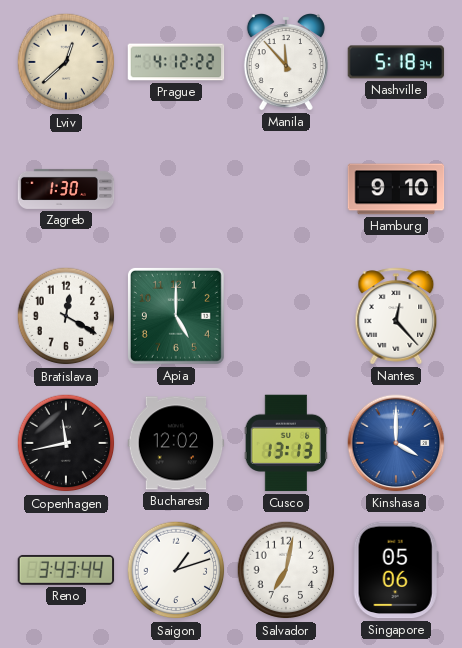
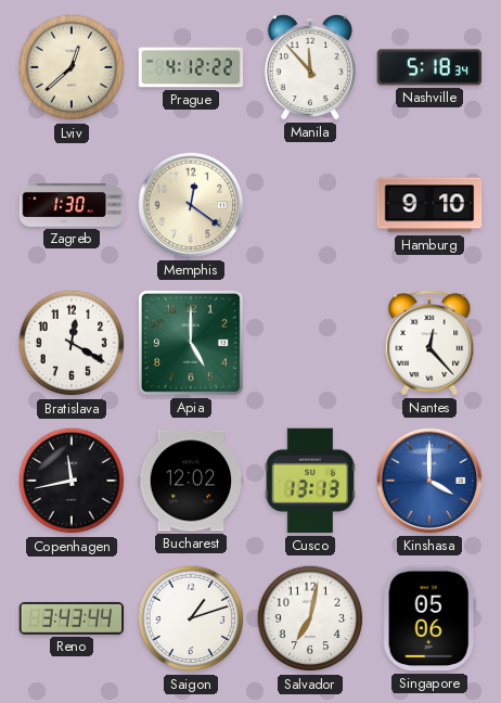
Memphis: none -> 12:21 (191, 205)
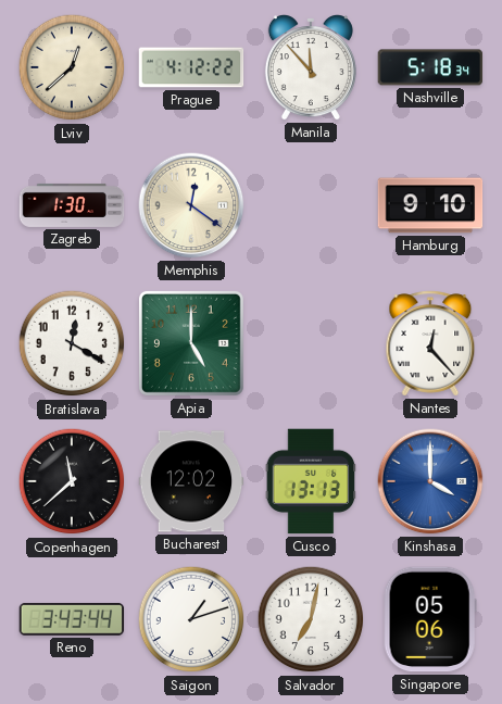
Copenhagen: 11:43 -> 11:38 (72, 481)
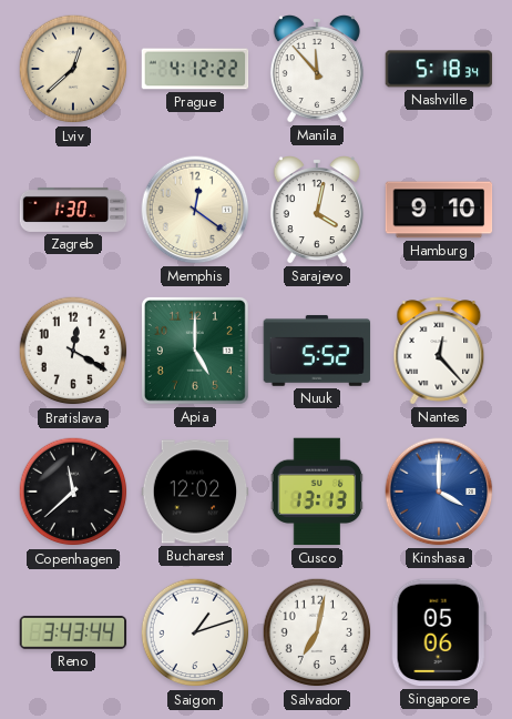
Sarajevo: none -> 4:02 (317, 211)
Nuuk: none -> 5:52 (317, 351)
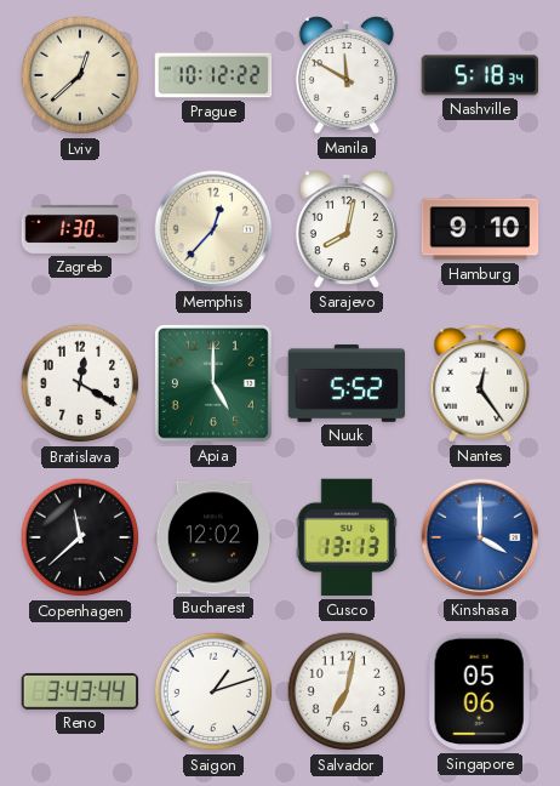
Prague: 4:12 -> 10:12 (213, 75)
Manila: 11:53 -> 11:50 (347, 76)
Memphis: 12:21 -> 12:37 (213, 229)
Sarajevo: 4:02 -> 8:02 (347, 230)
Nantes: 12:23 -> 12:24 (480, 383)
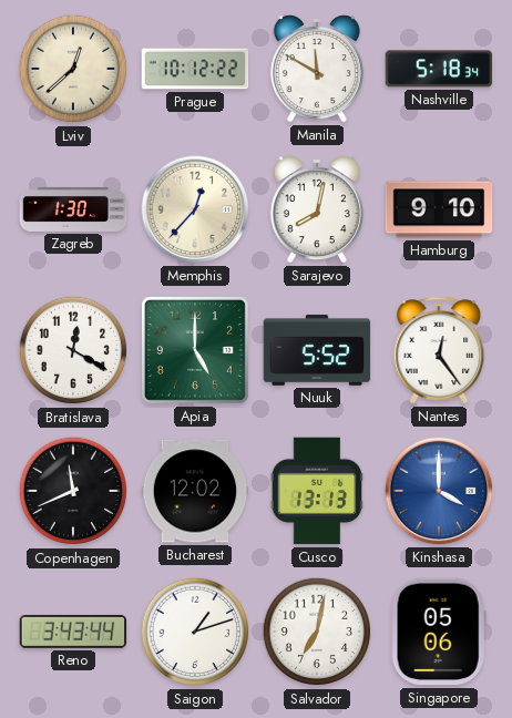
Copenhagen: 11:38 -> 11:41 (73, 491)
